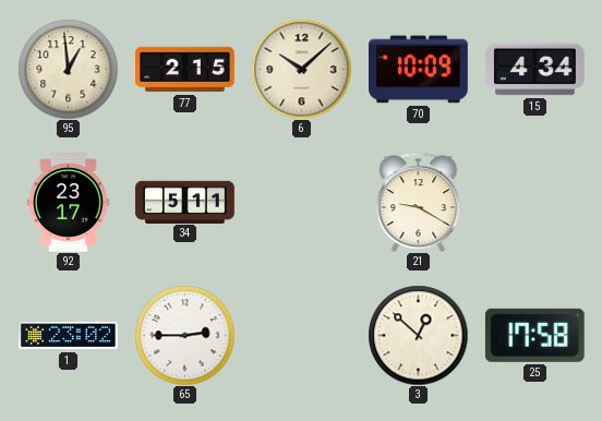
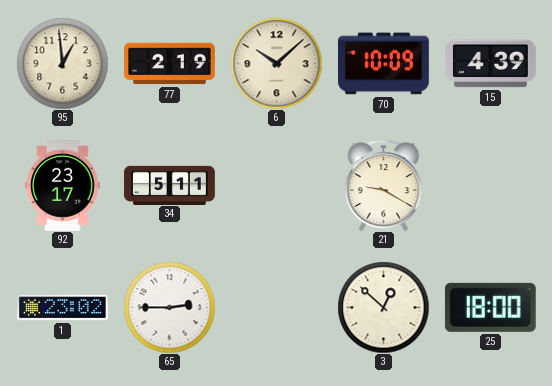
77: 2:15 -> 2:19 (170, 64)
15: 4:34 -> 4:39 (491, 64)
25: 17:58 -> 18:00 (490, 307)
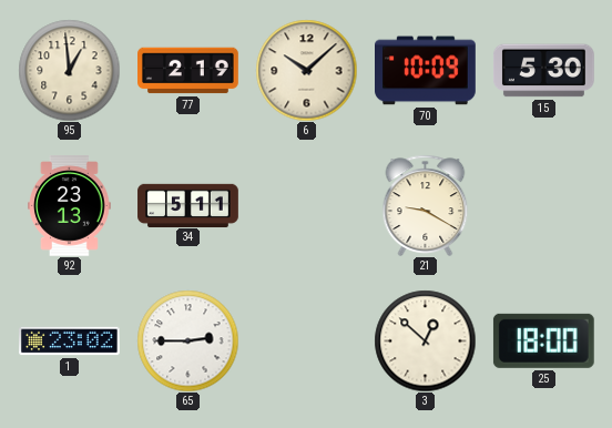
15: 4:39 -> 5:30 (544, 71)
92: 23:17 -> 23:13 (70, 206)
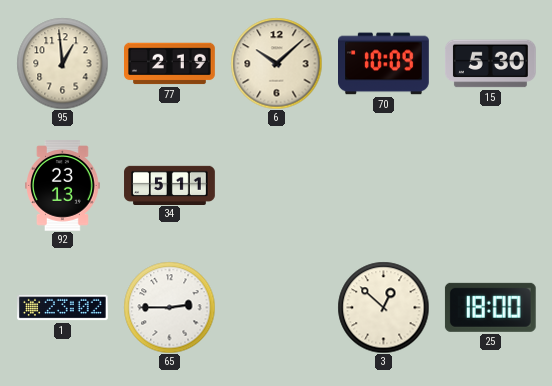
21: 9:20 -> none (426, 205)
